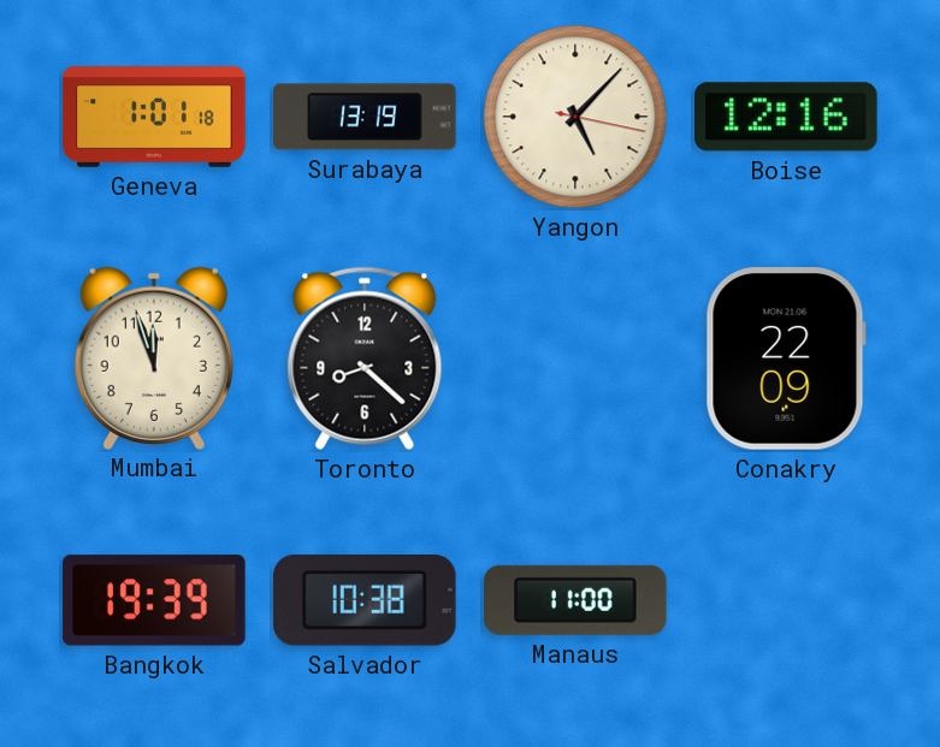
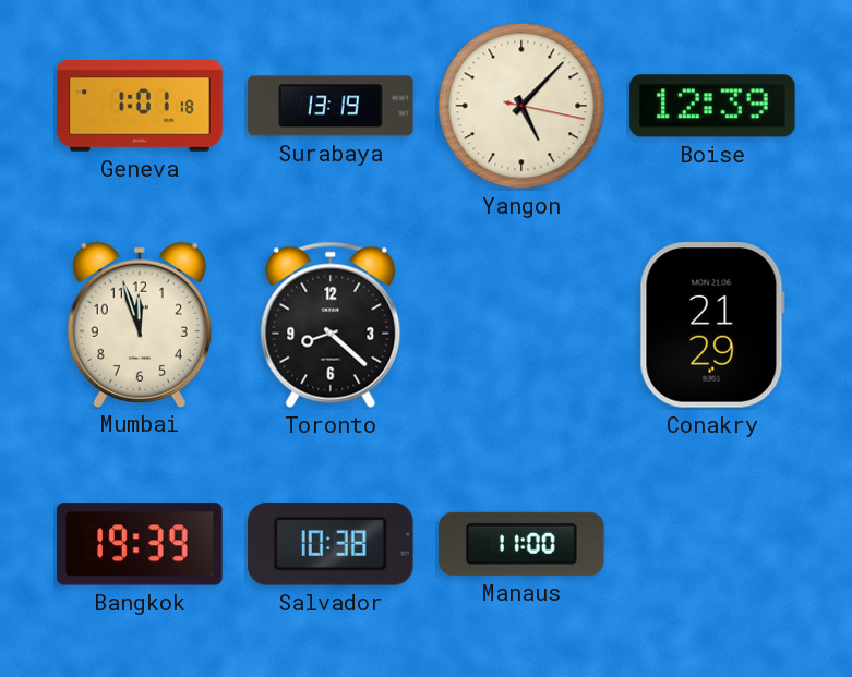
Boise: 12:16 -> 12:39 (712, 106)
Conakry: 22:09 -> 21:29 (712, 325)
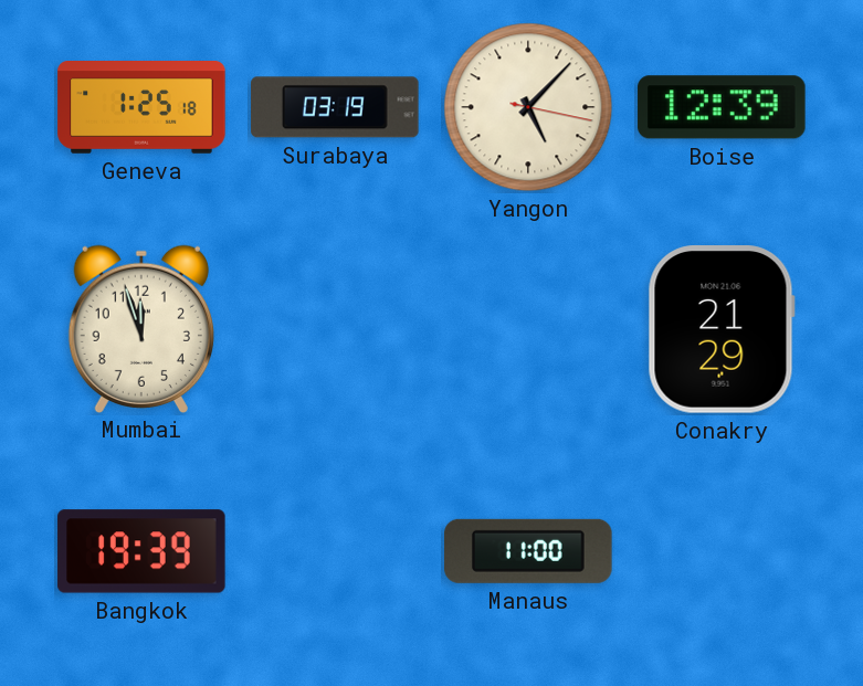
Geneva: 1:01 -> 1:25 (141, 108)
Surabaya: 13:19 -> 03:19 (335, 107)
Toronto: 8:22 -> none (331, 325)
Salvador: 10:38 -> none (332, 545)
